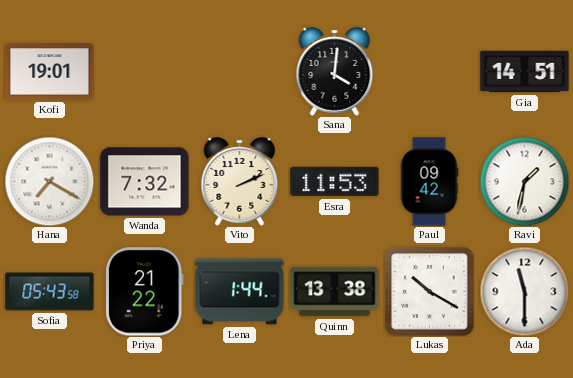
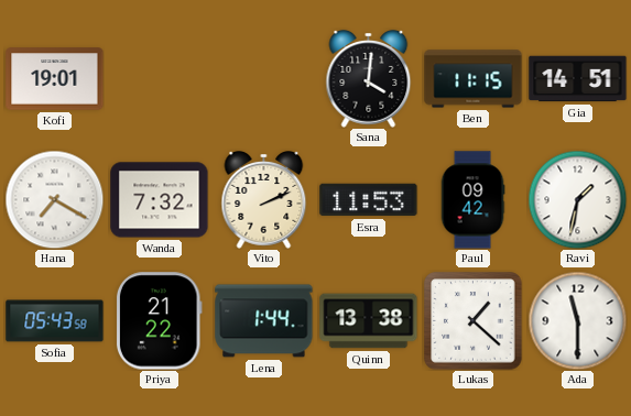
Ben: none -> 11:15 (474, 79)
Lukas: 10:20 -> 1:22 (474, 321)
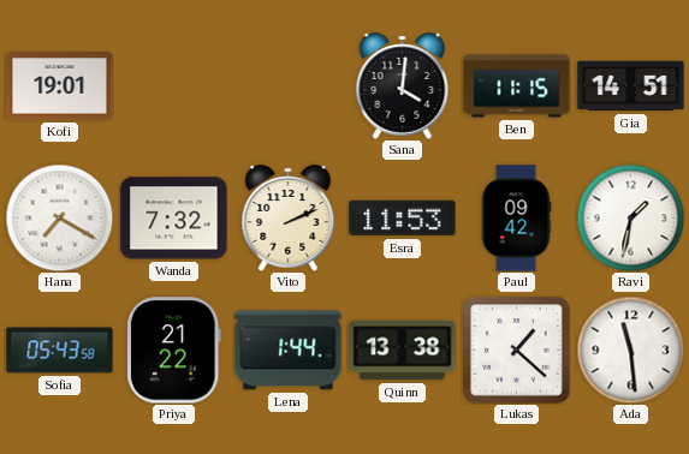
Ada: 11:30 -> 11:29 (630, 350)
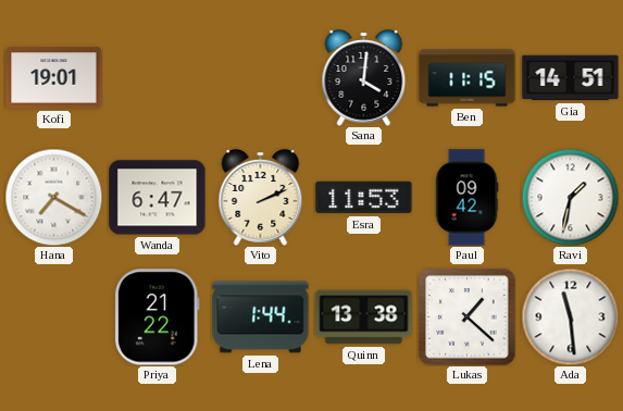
Wanda: 7:32 -> 6:47 (158, 198)
Sofia: 05:43 -> none (60, 351)
